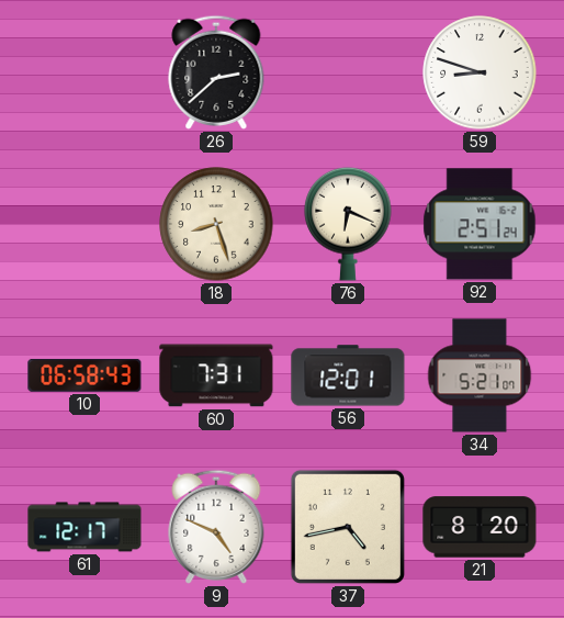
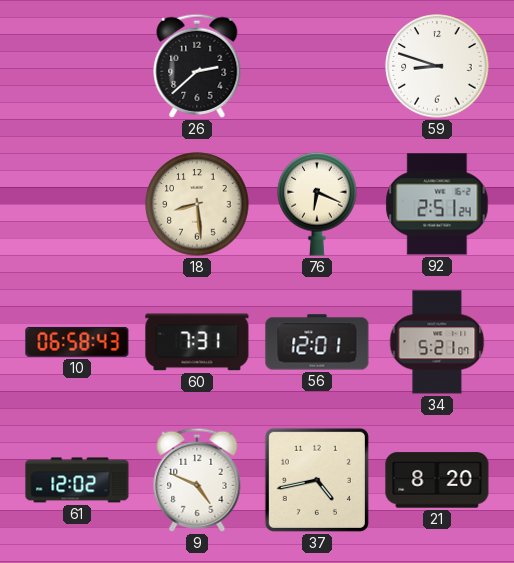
18: 8:27 -> 8:29 (197, 204)
61: 12:17 -> 12:02 (77, 480)
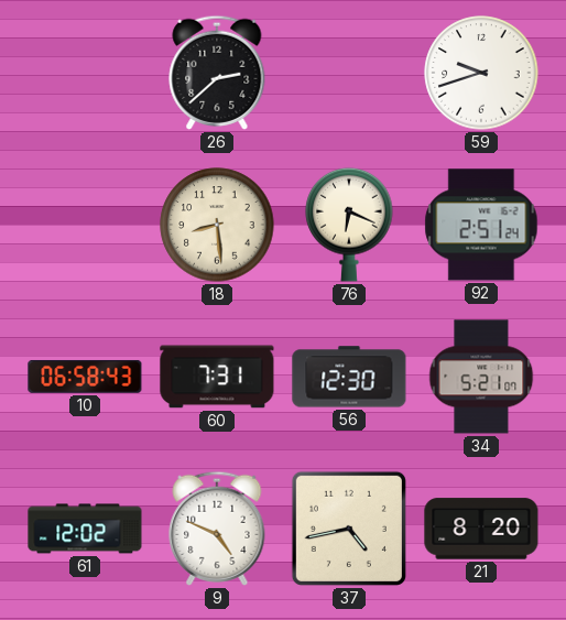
59: 8:48 -> 9:42 (481, 73)
56: 12:01 -> 12:30 (349, 377)
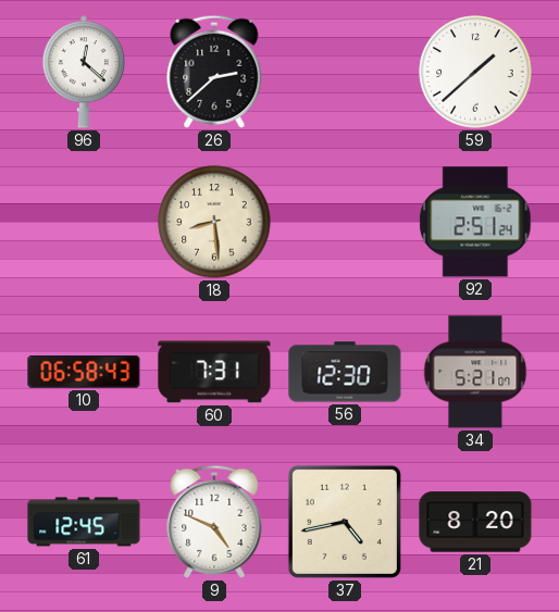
96: none -> 12:22 (84, 72)
59: 9:42 -> 1:38 (475, 72)
76: 6:19 -> none (349, 225)
61: 12:02 -> 12:45 (84, 522)
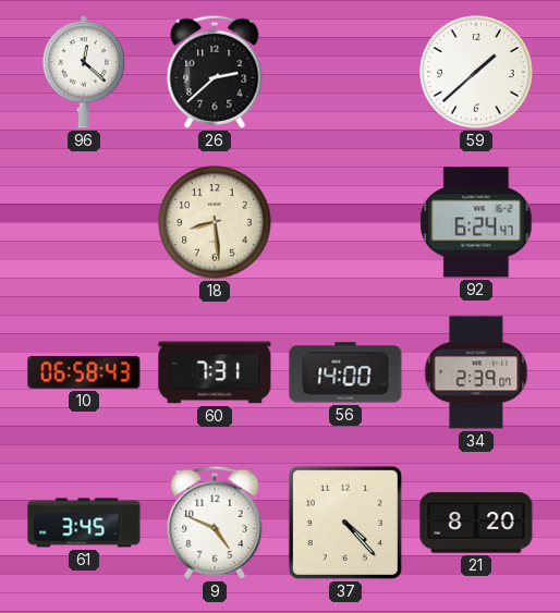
92: 2:51 -> 6:24 (476, 222)
56: 12:30 -> 14:00 (345, 372)
34: 5:21 -> 2:39 (476, 372)
61: 12:45 -> 3:45 (84, 523)
37: 4:43 -> 4:23 (345, 523)
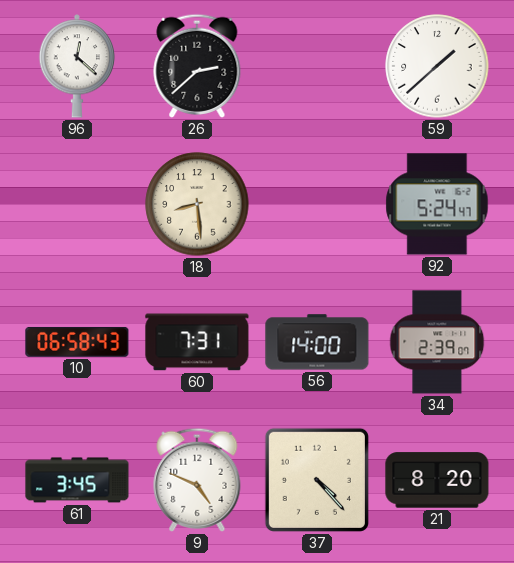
92: 6:24 -> 5:24 (437, 204)
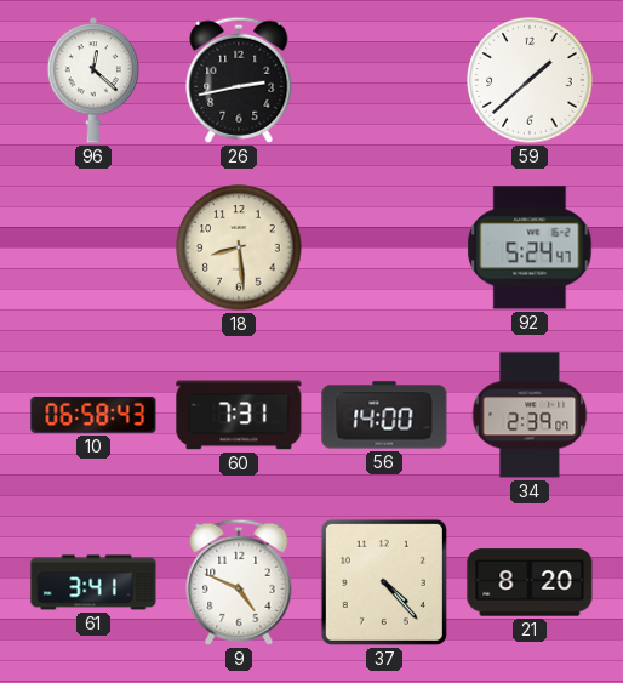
26: 2:38 -> 2:43 (239, 80)
61: 3:45 -> 3:41 (93, 582)
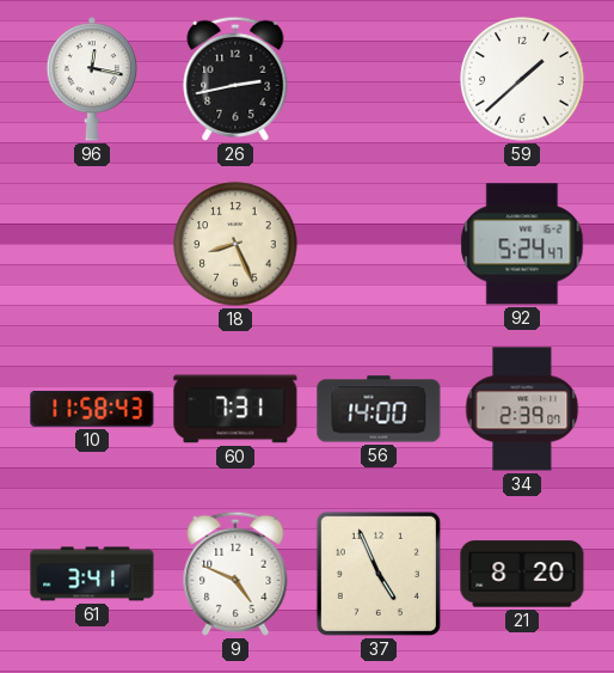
96: 12:22 -> 12:17 (92, 79)
18: 8:29 -> 8:26 (235, 244)
10: 06:58 -> 11:58 (92, 409)
37: 4:23 -> 4:56 (379, 574)
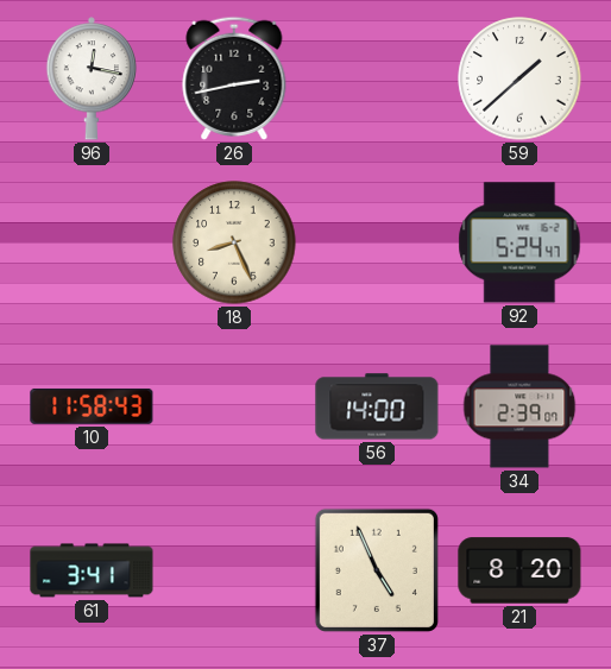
60: 7:31 -> none (235, 409)
9: 4:49 -> none (235, 574)
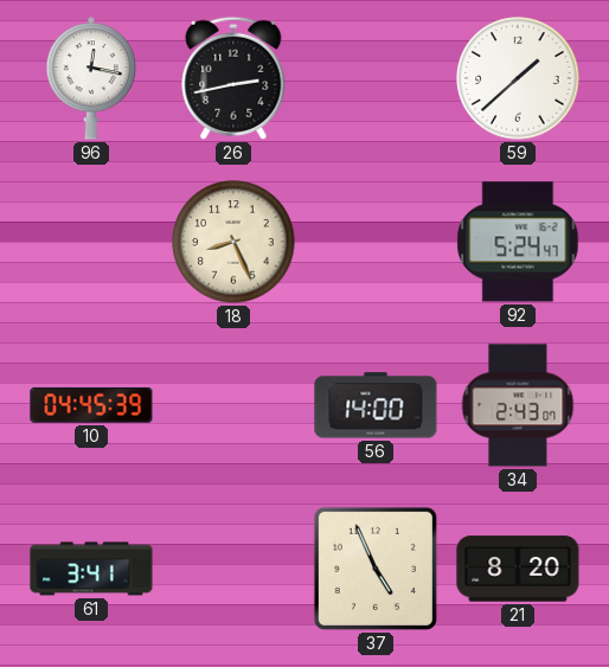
10: 11:58 -> 04:45 (91, 405)
34: 2:39 -> 2:43 (518, 405)
